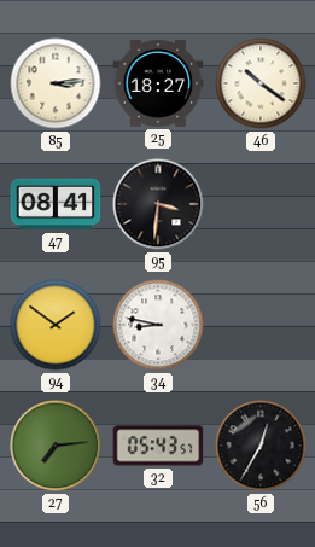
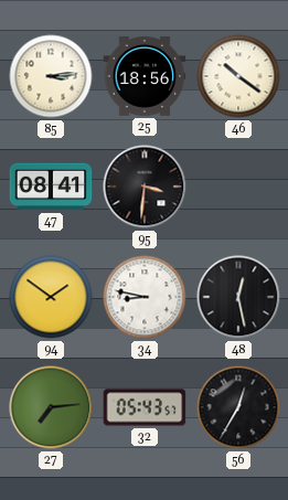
25: 18:27 -> 18:56 (145, 77)
48: none -> 12:28 (238, 297)
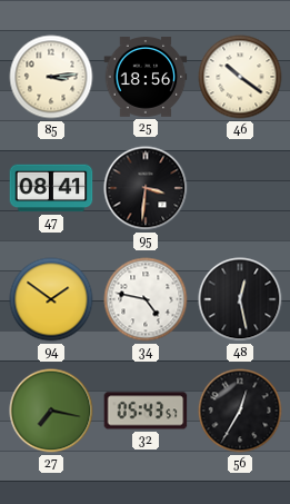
34: 8:47 -> 4:47 (146, 299)
27: 7:14 -> 7:17 (51, 411)
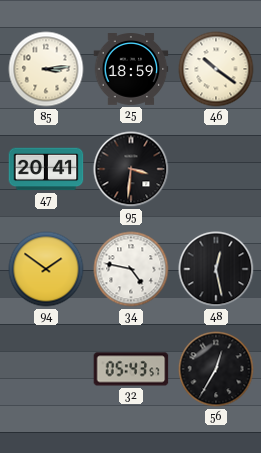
25: 18:56 -> 18:59 (131, 70)
47: 08:41 -> 20:41 (46, 169)
27: 7:17 -> none (51, 411)
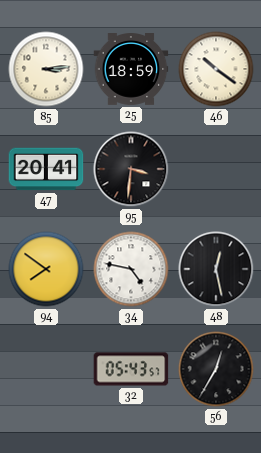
94: 1:51 -> 7:51 (46, 269)
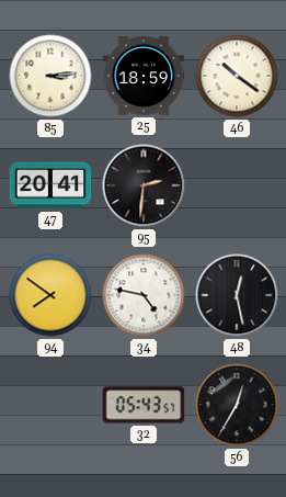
95: 3:31 -> 2:31 (144, 185)
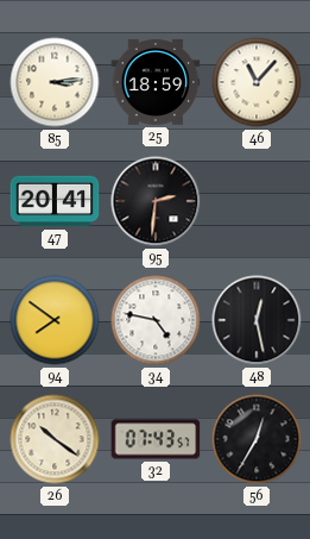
46: 10:21 -> 11:07 (257, 82)
26: none -> 10:21 (55, 439)
32: 05:43 -> 07:43 (156, 439)
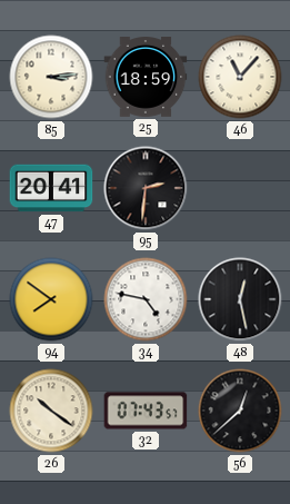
56: 12:35 -> 12:38 (240, 411)
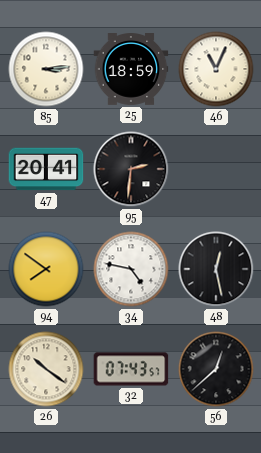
46: 11:07 -> 11:04 (216, 69)
